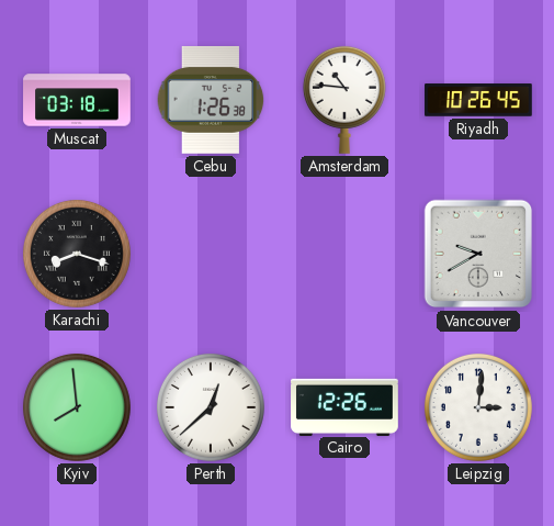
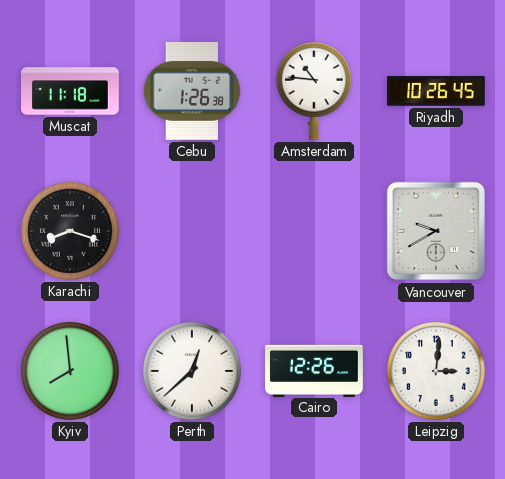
Muscat: 03:18 -> 11:18 (70, 91)
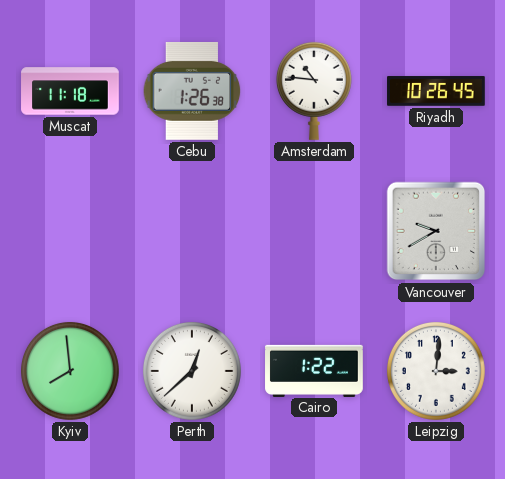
Karachi: 8:18 -> none (70, 231)
Cairo: 12:26 -> 1:22 (314, 370)
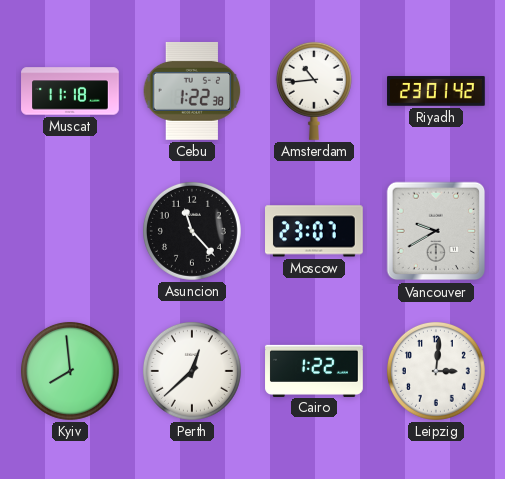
Cebu: 1:26 -> 1:22 (192, 91)
Amsterdam: 10:46 -> 10:44 (314, 91)
Riyadh: 10:26 -> 23:01 (436, 91)
Asuncion: none -> 11:23 (192, 231)
Moscow: none -> 23:07 (315, 231)
